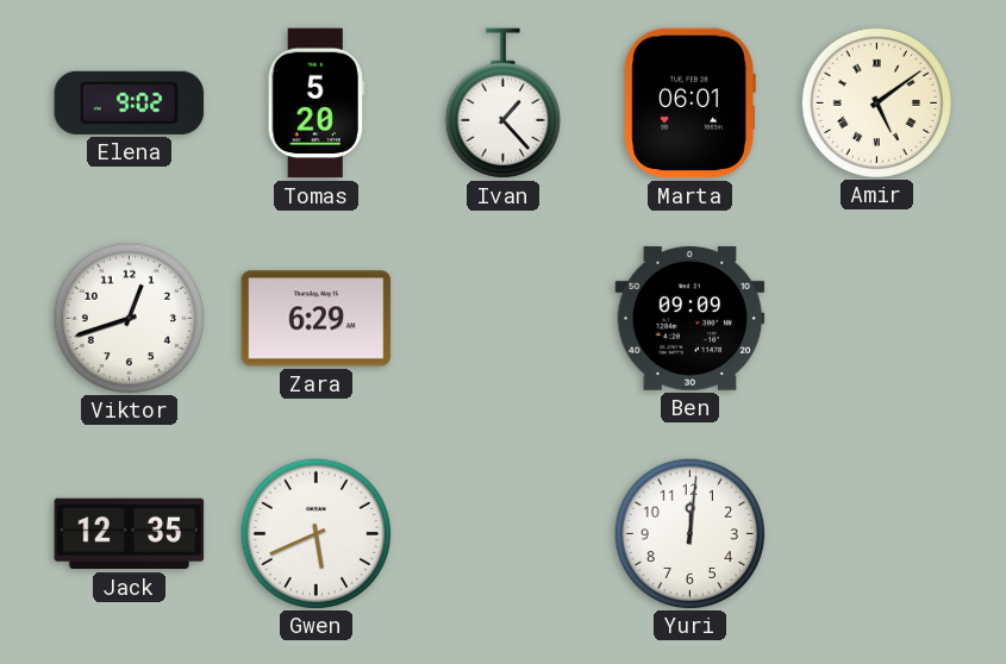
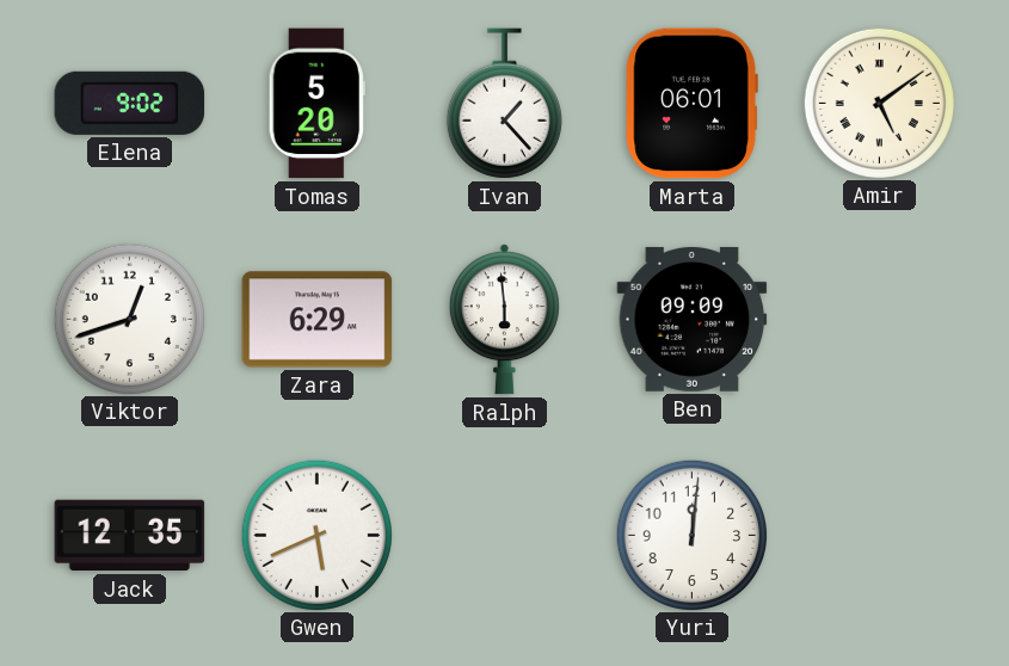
Ralph: none -> 5:59 (504, 320)
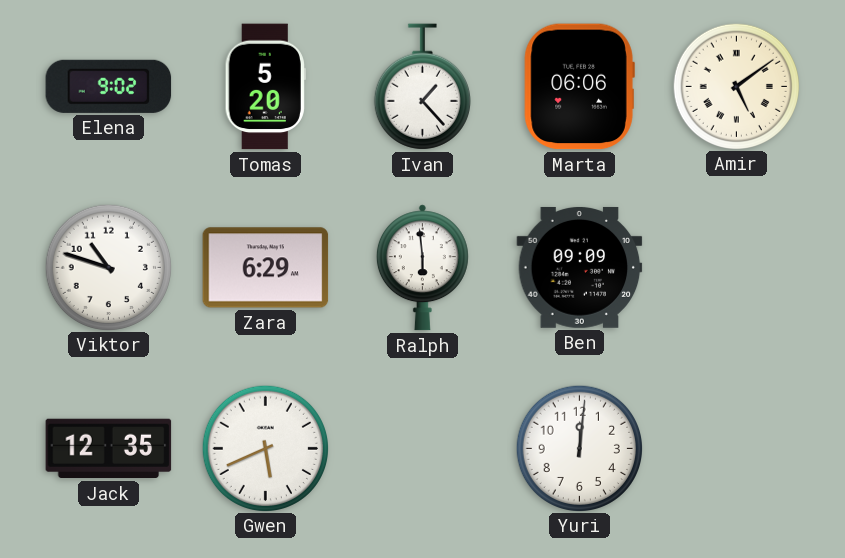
Marta: 06:01 -> 06:06 (579, 87)
Viktor: 12:42 -> 10:48 (108, 267)
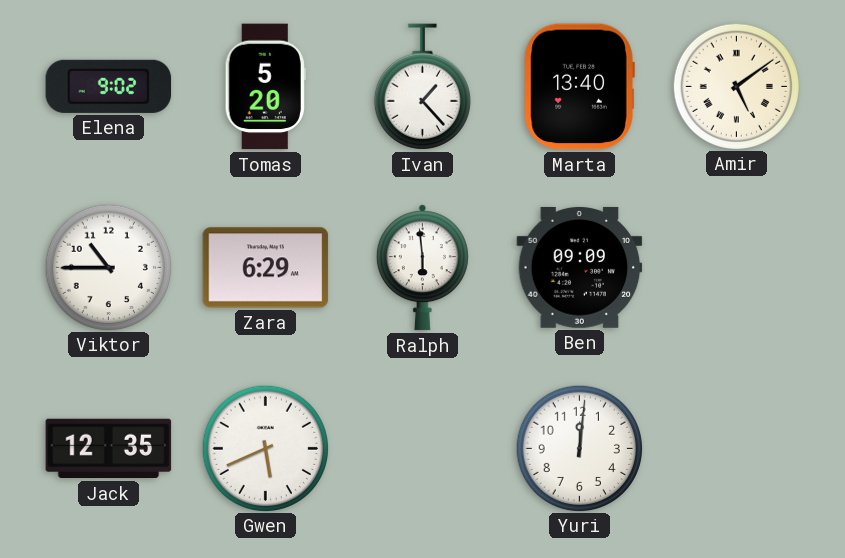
Marta: 06:06 -> 13:40 (579, 87)
Viktor: 10:48 -> 10:45 (108, 267)
